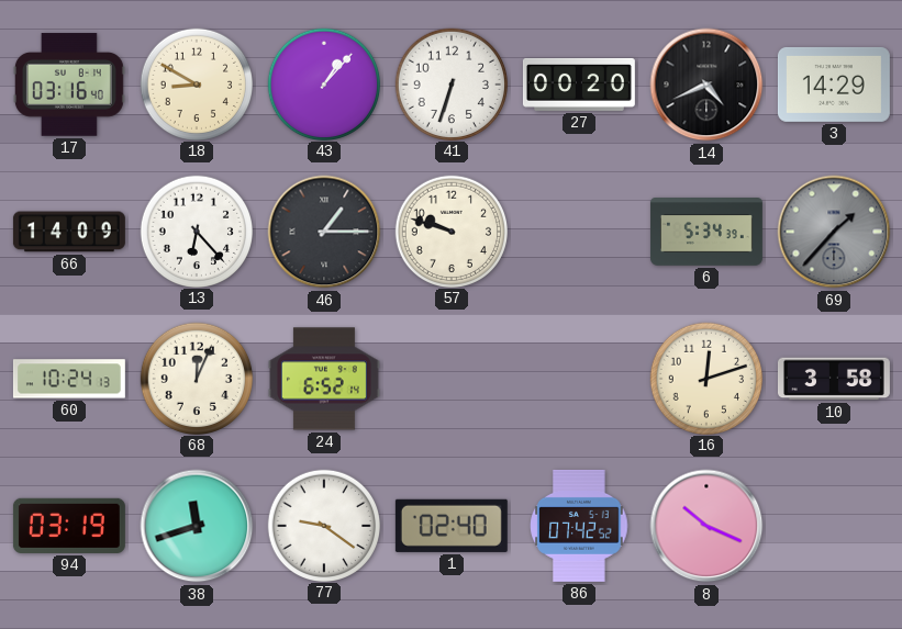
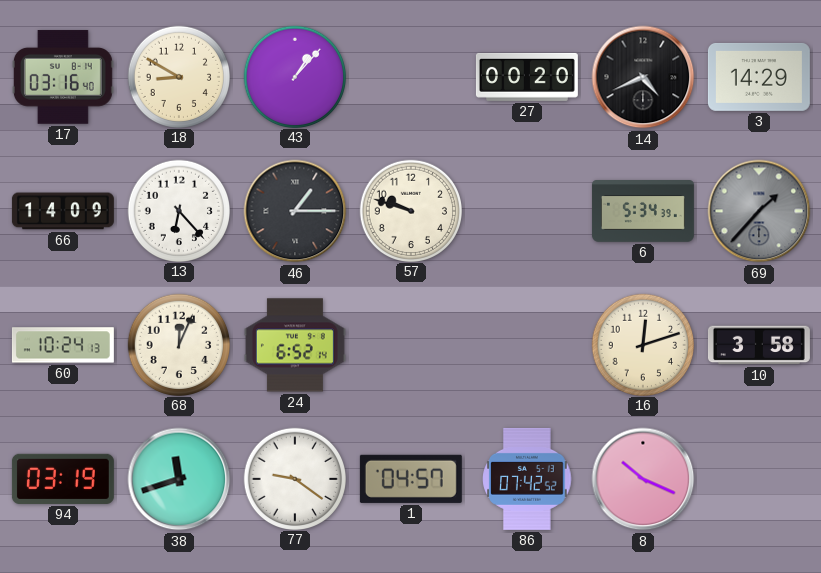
41: 6:33 -> none (450, 83)
1: 02:40 -> 04:57 (411, 479)
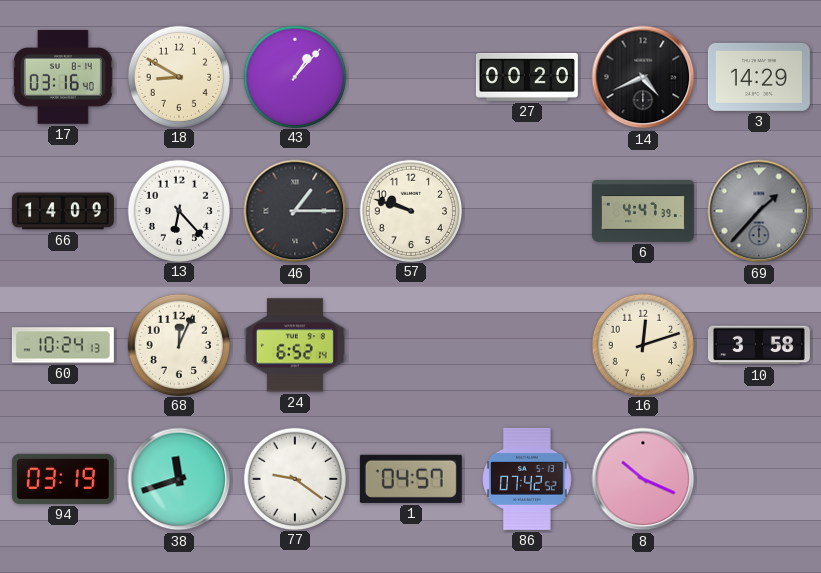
6: 5:34 -> 4:47 (643, 211)
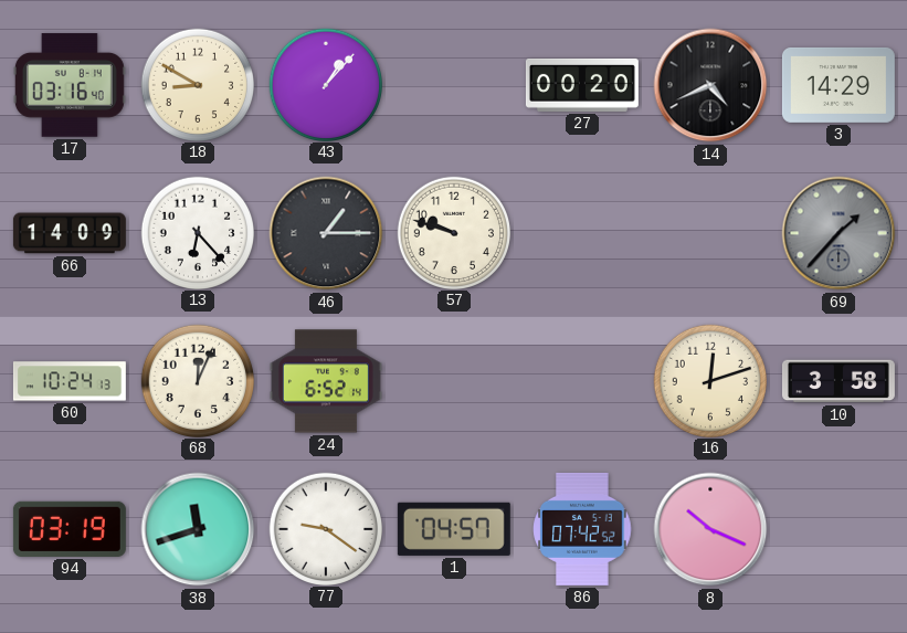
6: 4:47 -> none (643, 211)
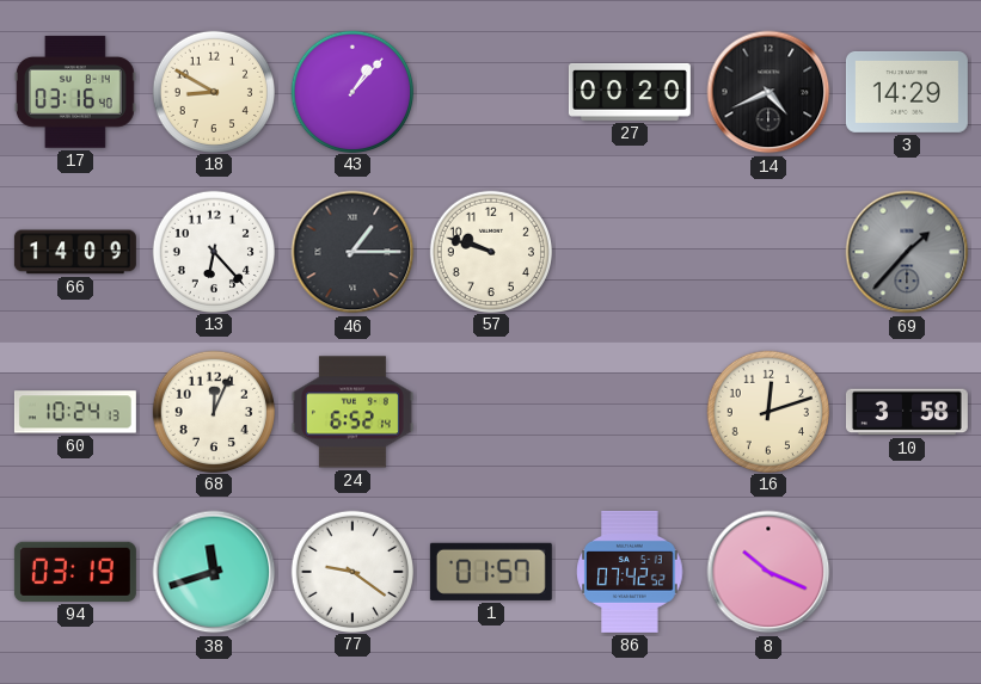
1: 04:57 -> 01:57 (491, 572)
